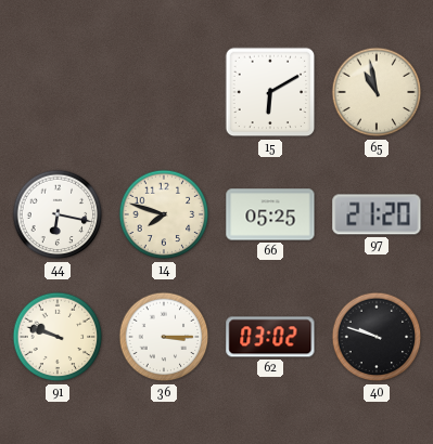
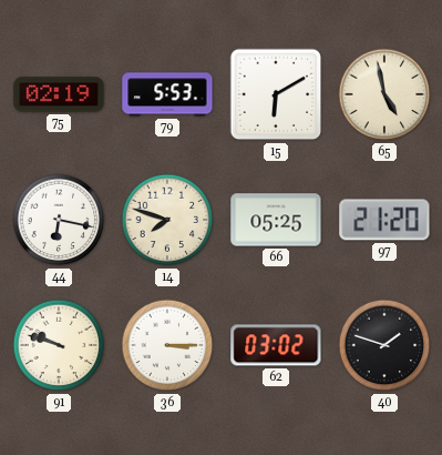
75: none -> 02:19 (59, 94)
79: none -> 5:53 (167, 94)
65: 10:58 -> 4:58 (384, 94)
40: 9:48 -> 1:48 (384, 345)
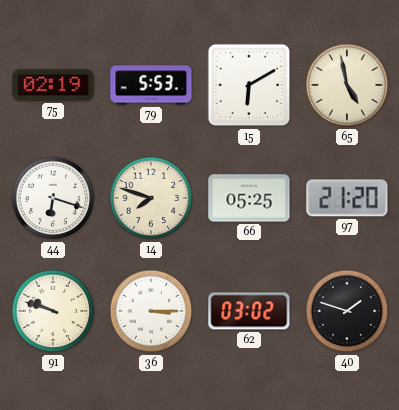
44: 6:17 -> 6:18 (53, 198)
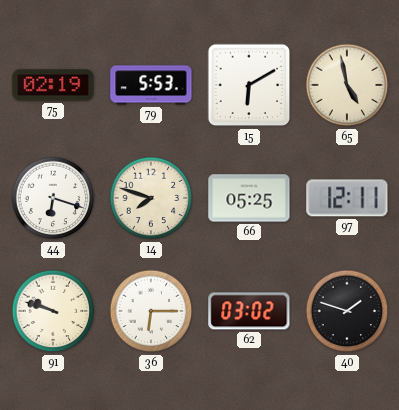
97: 21:20 -> 12:11 (347, 198)
36: 3:15 -> 6:15 (151, 311)
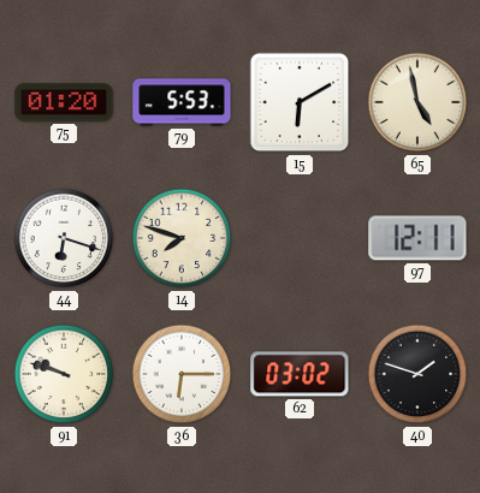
75: 02:19 -> 01:20 (64, 102)
66: 05:25 -> none (249, 198)
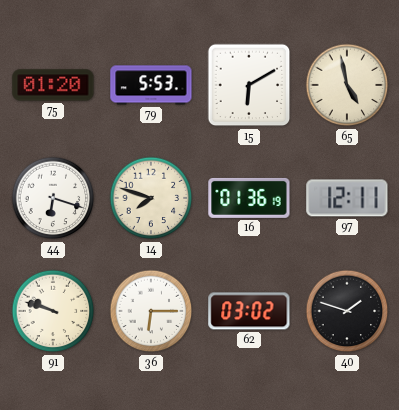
16: none -> 01:36 (249, 198)
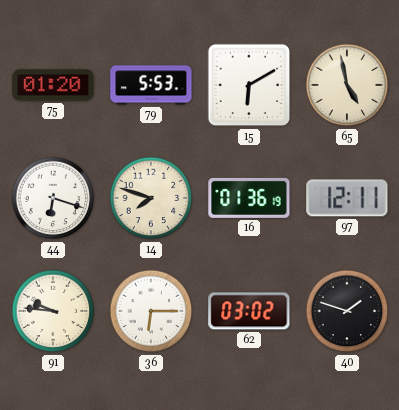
91: 9:48 -> 9:46 (53, 311)
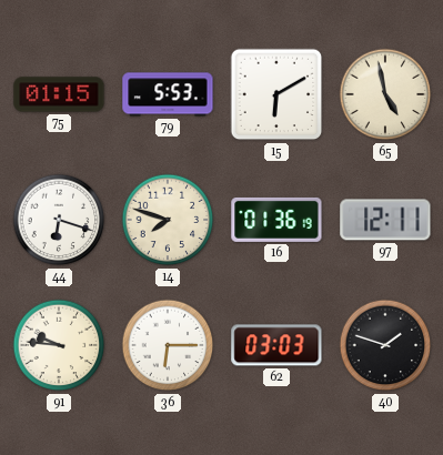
75: 01:20 -> 01:15 (59, 94)
62: 03:02 -> 03:03 (276, 345)
